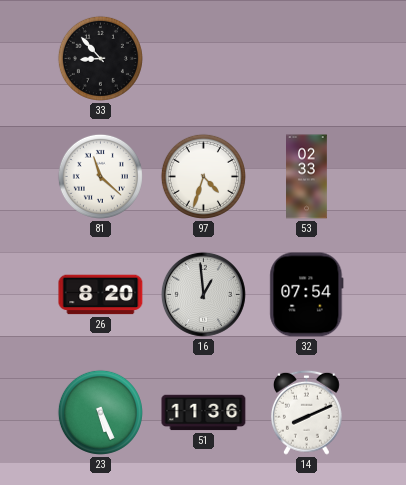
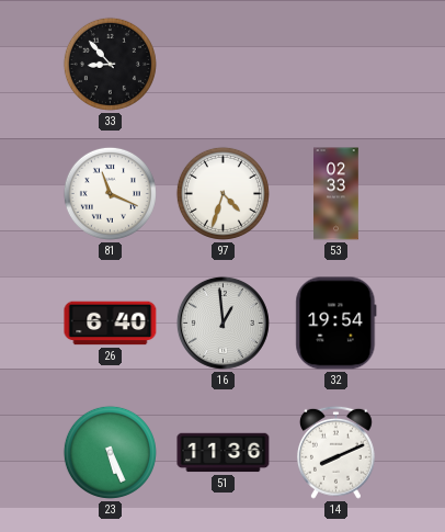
81: 11:22 -> 11:19 (110, 193)
26: 8:20 -> 6:40 (111, 324)
32: 07:54 -> 19:54 (336, 324)
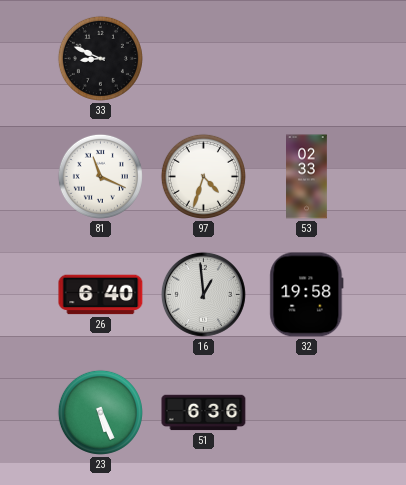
33: 8:53 -> 8:49 (100, 58)
32: 19:54 -> 19:58 (307, 295)
51: 11:36 -> 6:36 (204, 413)
14: 8:11 -> none (335, 452)
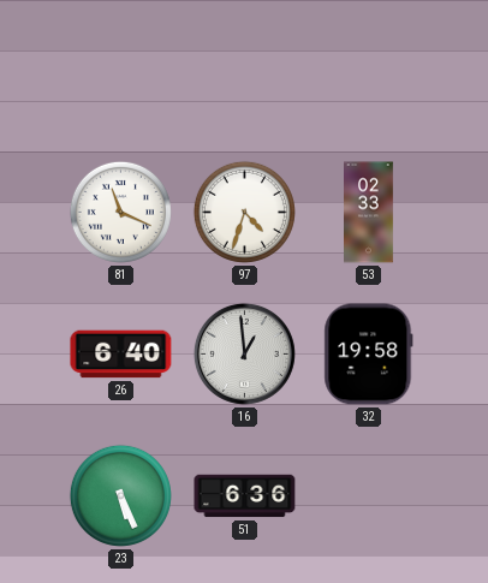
33: 8:49 -> none (100, 58)
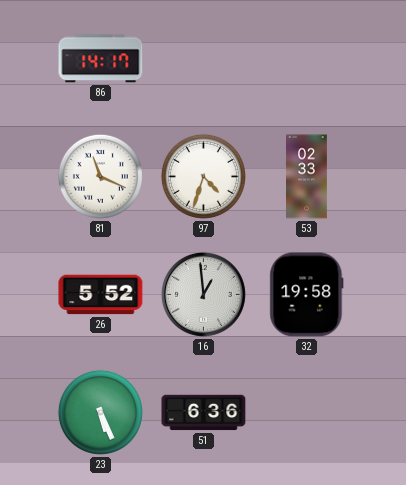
86: none -> 14:17 (101, 59)
26: 6:40 -> 5:52 (101, 295)
